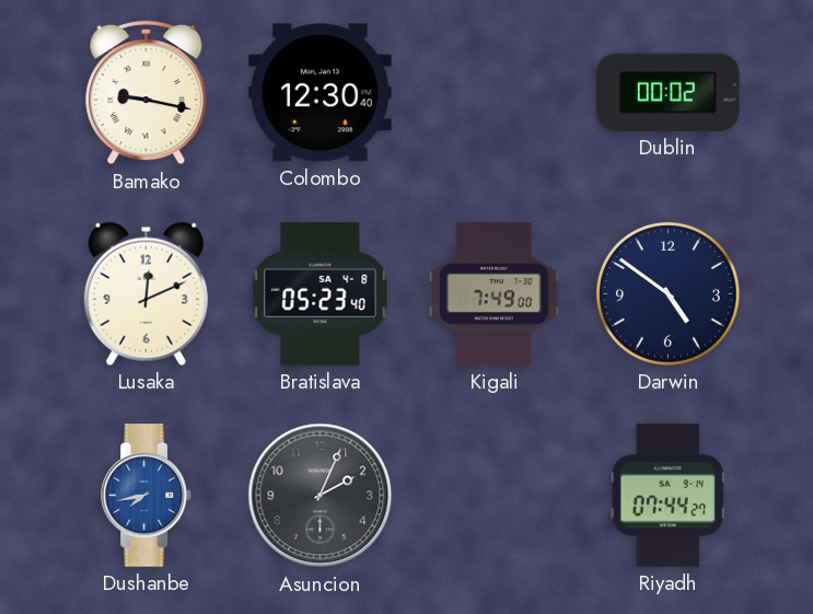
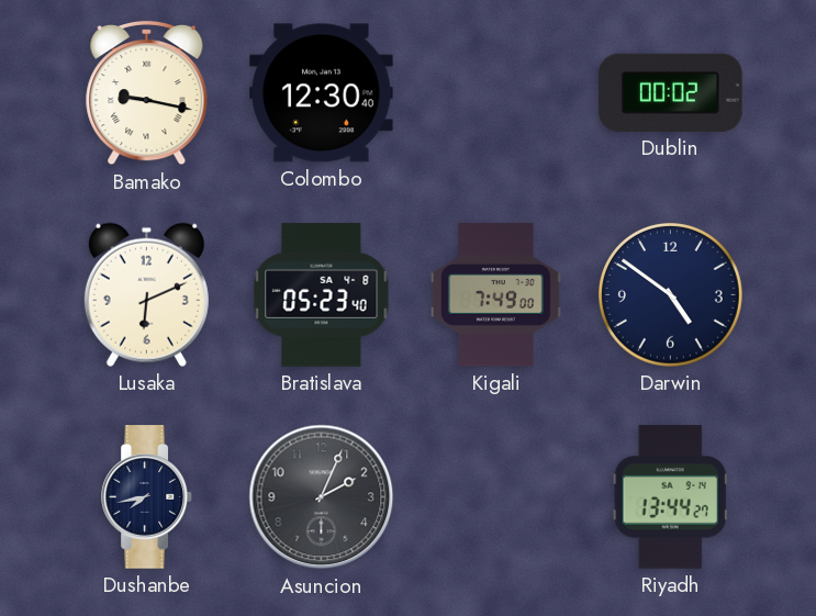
Lusaka: 12:11 -> 6:11 (146, 294)
Dushanbe dial: blue -> navy (147, 497)
Riyadh: 07:44 -> 13:44 (670, 497)
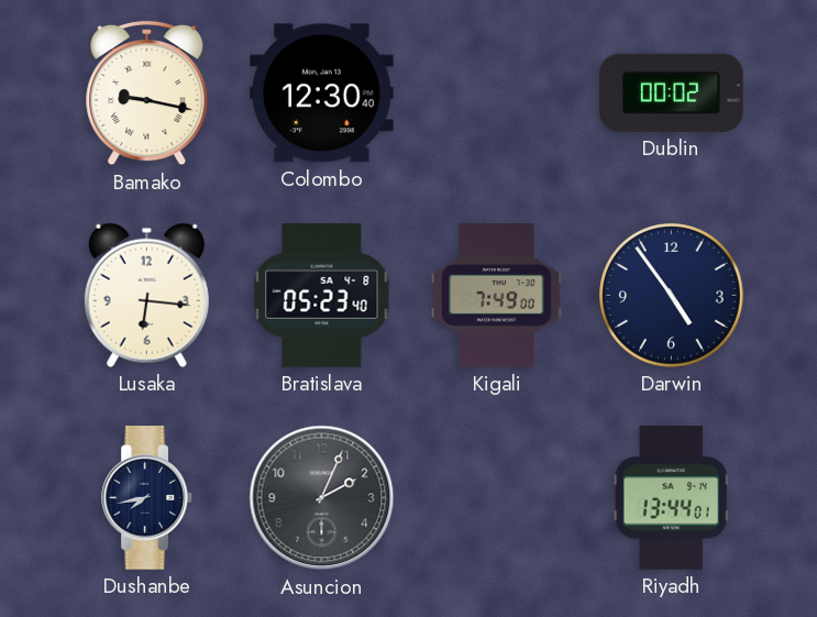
Lusaka: 6:11 -> 6:16 (146, 295)
Darwin: 4:51 -> 4:54 (671, 295)
Riyadh: 13:44:27 -> 13:44:01 (671, 498)
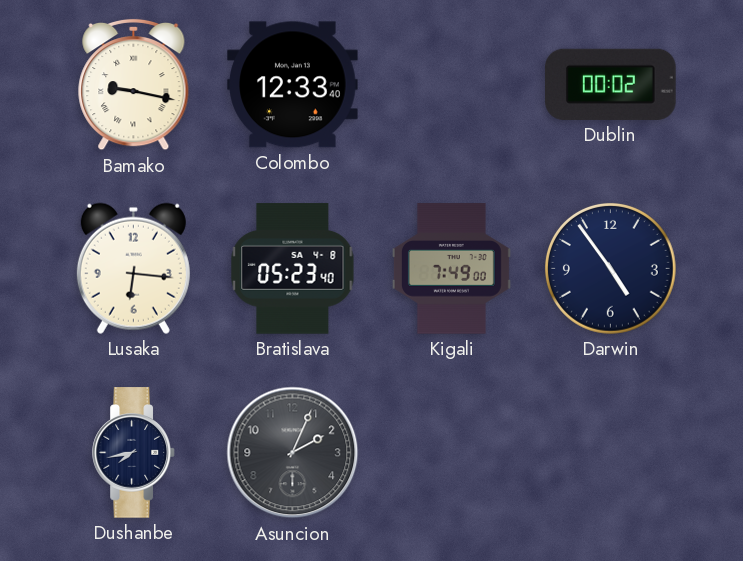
Colombo: 12:30 -> 12:33 (293, 85)
Riyadh: 13:44 -> none (671, 498)
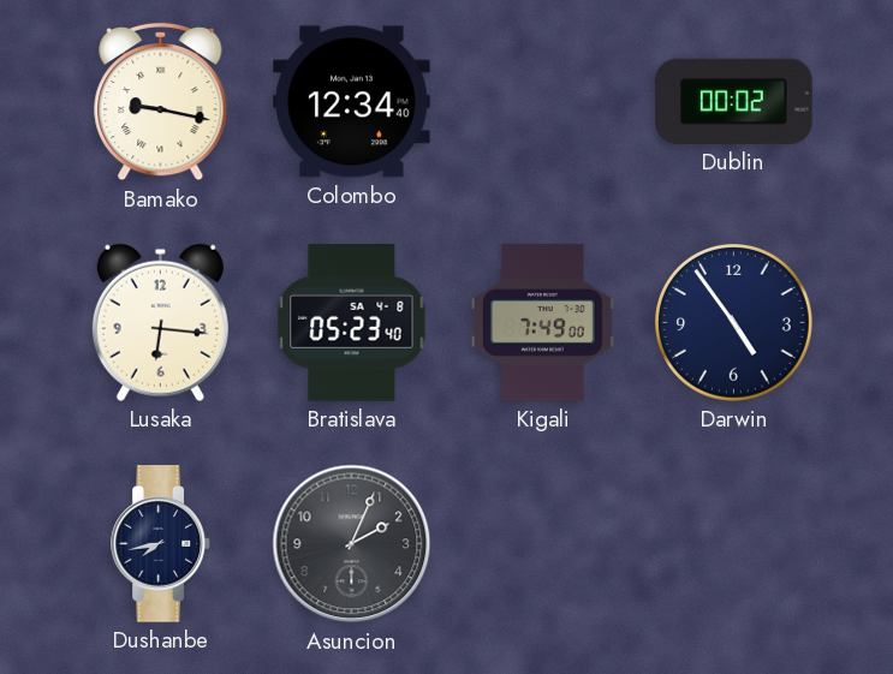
Colombo: 12:33 -> 12:34 (352, 102)
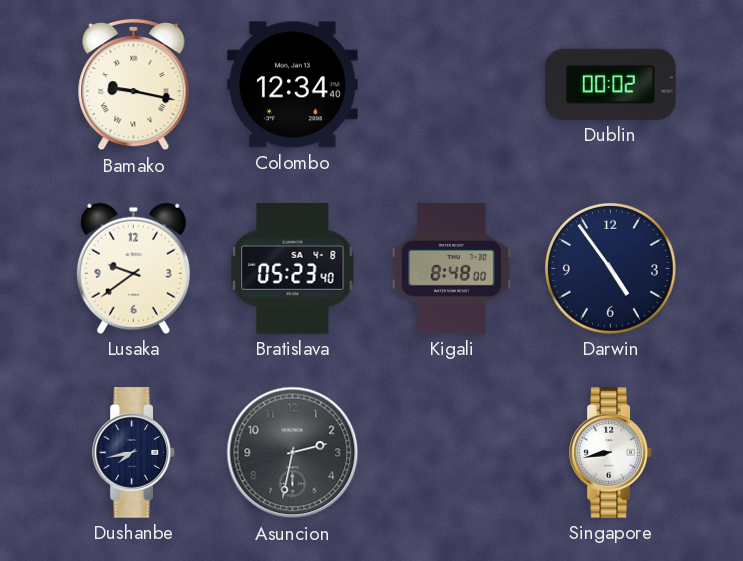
Lusaka: 6:16 -> 9:39 (133, 268)
Kigali: 7:49 -> 8:48 (451, 269)
Asuncion: 2:04 -> 2:32 (293, 453)
Singapore: none -> 8:43 (611, 453)
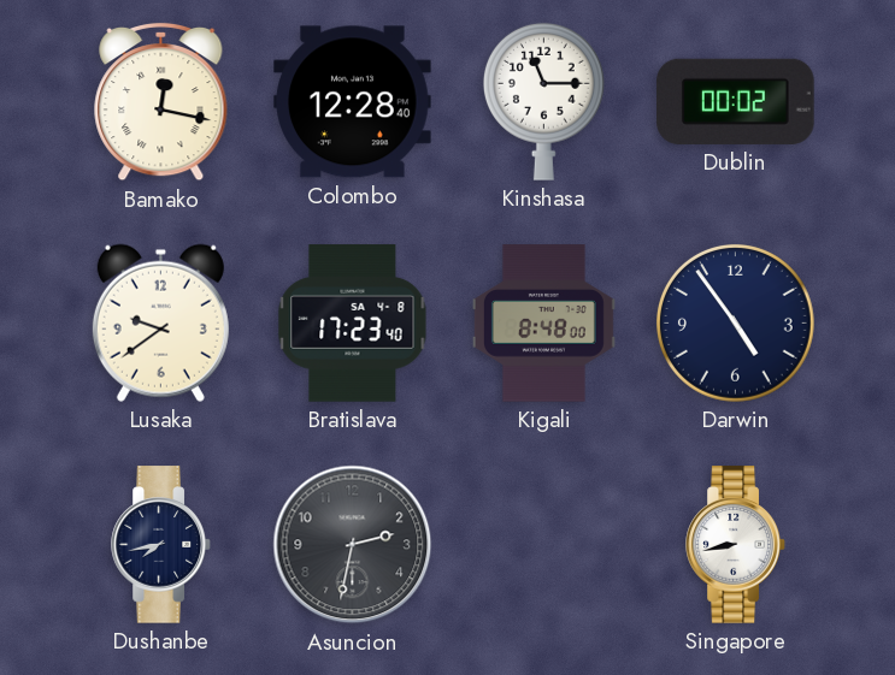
Bamako: 9:17 -> 12:17 (161, 102)
Colombo: 12:34 -> 12:28 (353, 102)
Kinshasa: none -> 11:15 (543, 101)
Bratislava: 05:23 -> 17:23 (353, 324)
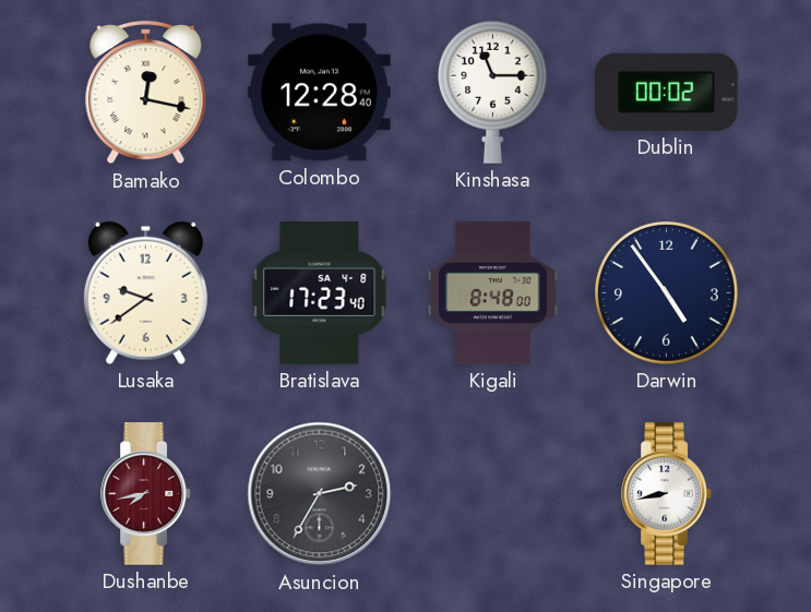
Dushanbe dial: navy -> burgundy (146, 494)
Asuncion: 2:32 -> 2:35 (320, 494)
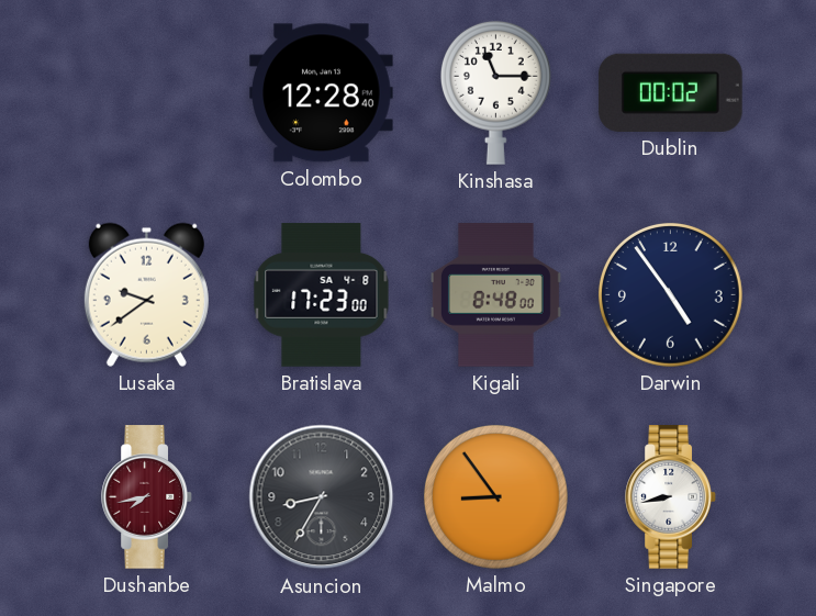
Bamako: 12:17 -> none (146, 93)
Bratislava: 17:23:40 -> 17:23:00 (322, 295)
Asuncion: 2:35 -> 8:35 (322, 497)
Malmo: none -> 8:54 (495, 496)
